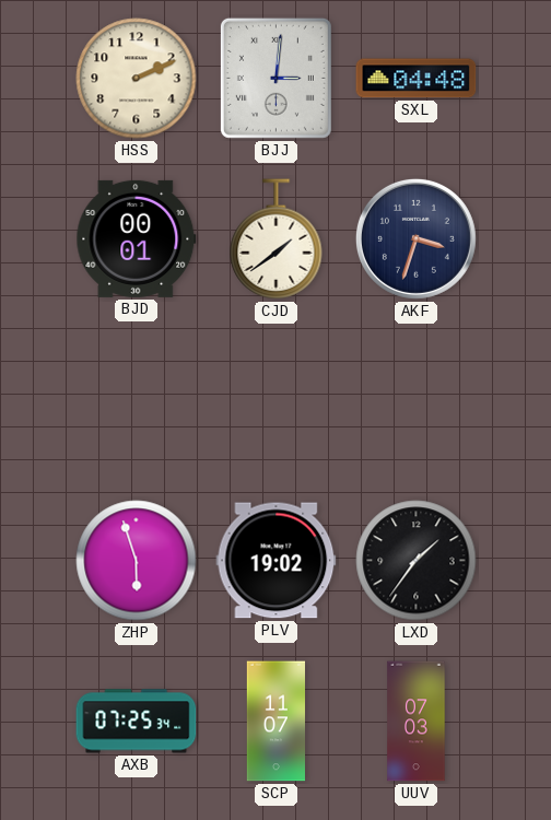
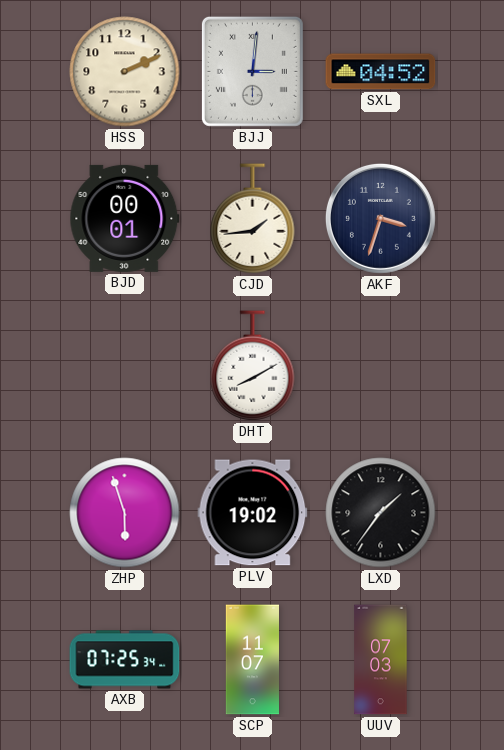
SXL: 04:48 -> 04:52 (381, 72)
CJD: 1:39 -> 1:44 (253, 219)
DHT: none -> 8:10 (253, 366)
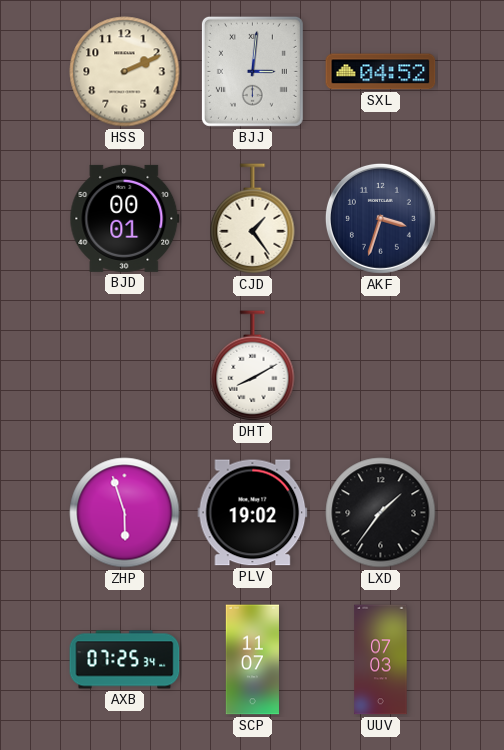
CJD: 1:44 -> 1:24 (253, 219)
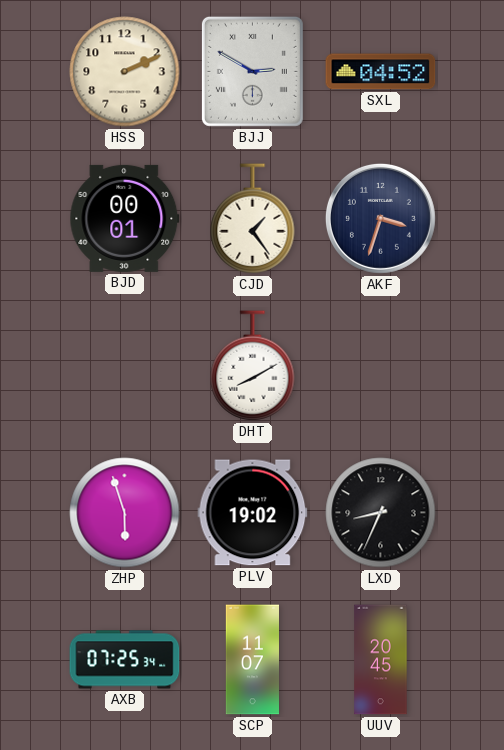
BJJ: 3:01 -> 2:50 (252, 71)
LXD: 1:36 -> 8:34 (381, 513)
UUV: 07:03 -> 20:45 (381, 660)
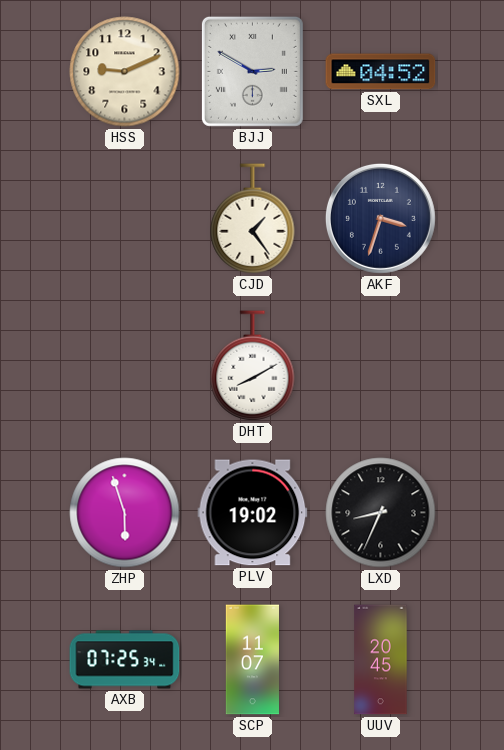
HSS: 2:11 -> 9:11 (125, 72)
BJD: 00:01 -> none (125, 218)
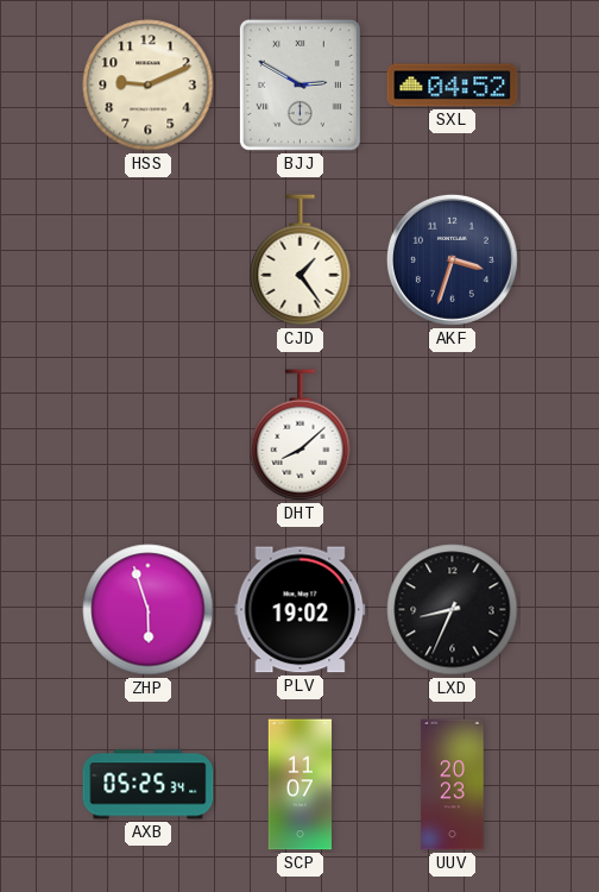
DHT: 8:10 -> 8:08 (301, 435)
AXB: 07:25 -> 05:25 (149, 785)
UUV: 20:45 -> 20:23 (453, 785)
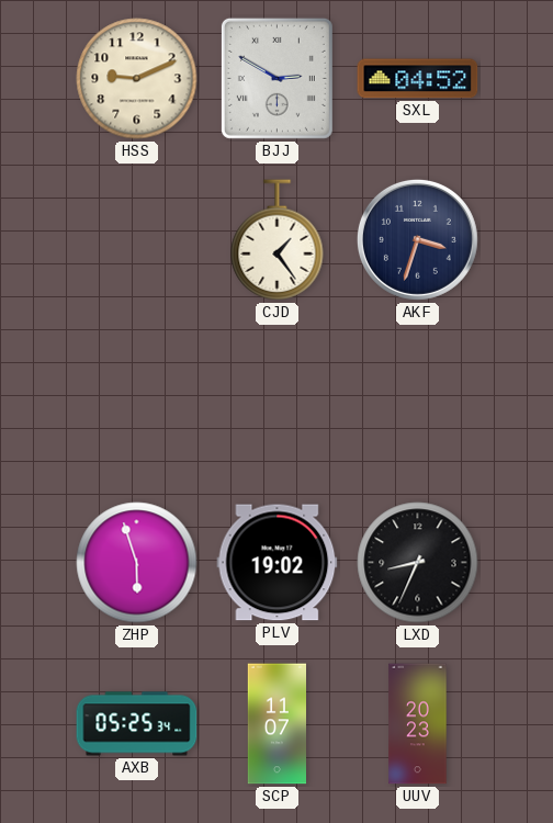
DHT: 8:08 -> none (301, 435)
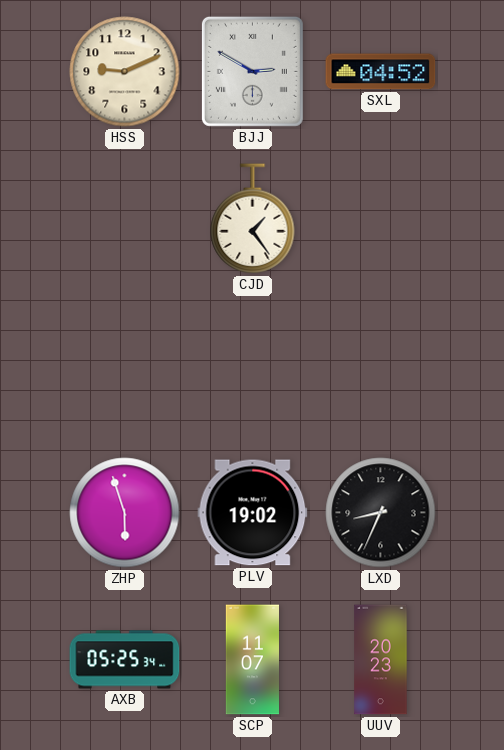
AKF: 3:33 -> none (417, 239)
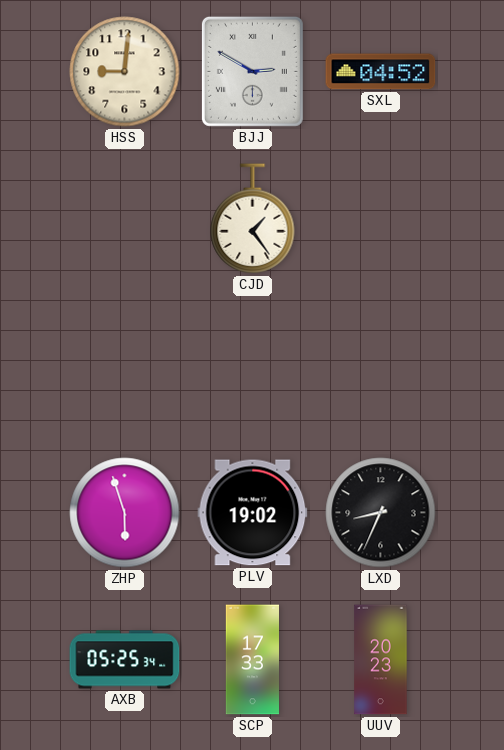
HSS: 9:11 -> 9:01 (125, 72)
SCP: 11:07 -> 17:33 (252, 660)
